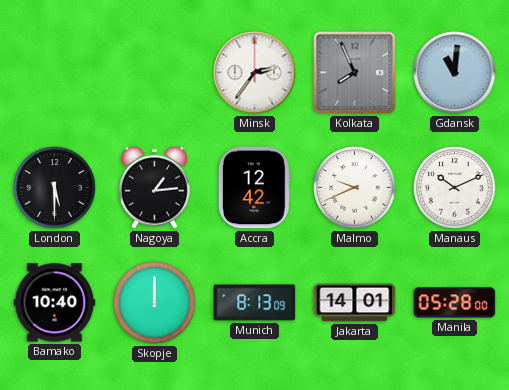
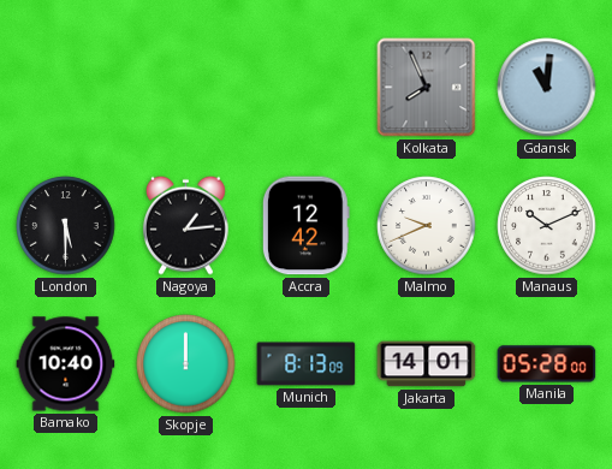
Minsk: 2:36 -> none (255, 73)
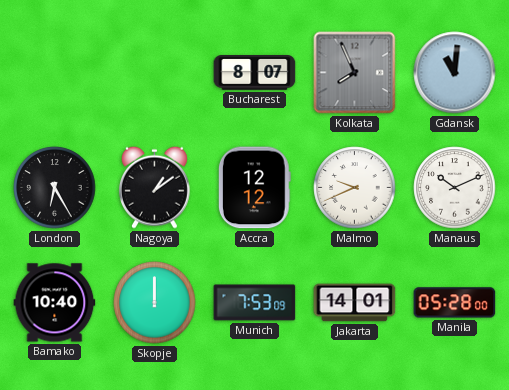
Bucharest: none -> 8:07 (255, 73)
London: 5:30 -> 6:25 (55, 188)
Nagoya: 1:14 -> 1:09 (154, 187)
Accra: 12:42 -> 12:12 (254, 188)
Munich: 8:13 -> 7:53 (255, 303)
